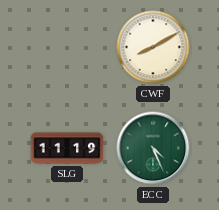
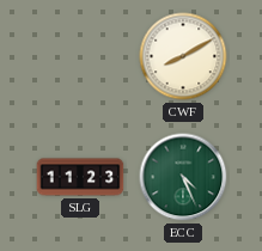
SLG: 11:19 -> 11:23 (80, 177)
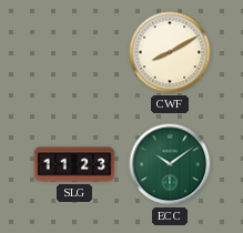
ECC: 4:26 -> 10:09 (170, 164)
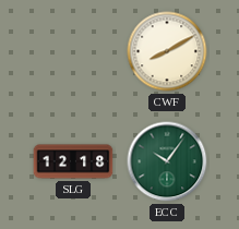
SLG: 11:23 -> 12:18 (73, 161)
ECC: 10:09 -> 10:06 (167, 161)
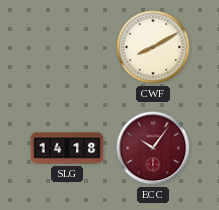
SLG: 12:18 -> 14:18 (67, 148)
ECC dial: green -> burgundy (153, 148)
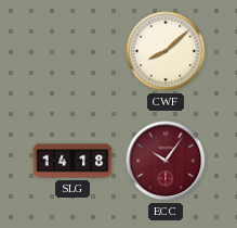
CWF: 8:10 -> 8:08 (166, 51)
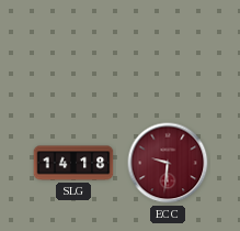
CWF: 8:08 -> none (166, 51)
ECC: 10:06 -> 9:31 (168, 163)
